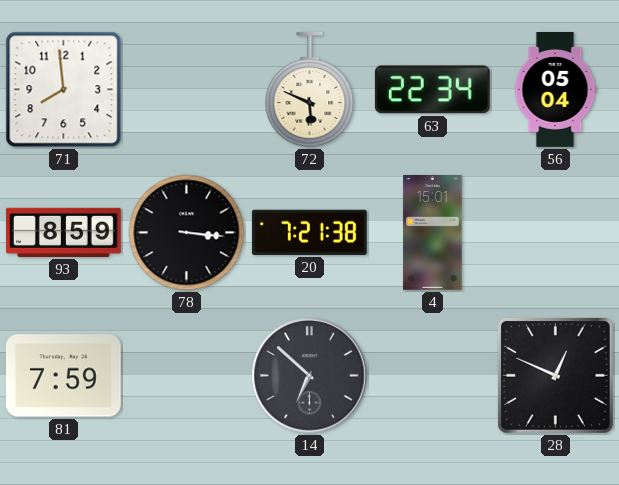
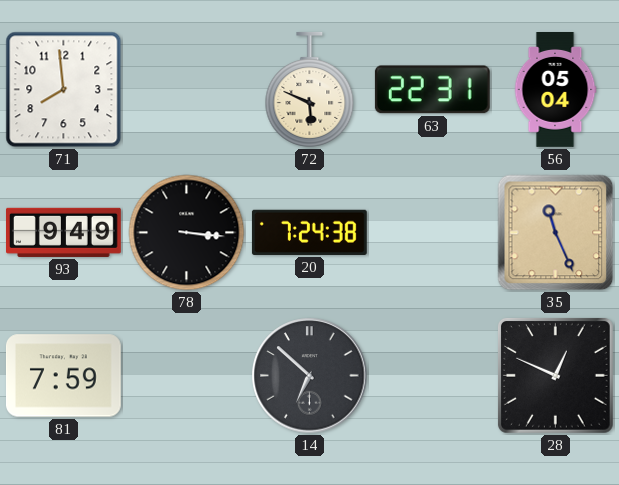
63: 22:34 -> 22:31 (432, 90)
93: 8:59 -> 9:49 (64, 232)
20: 7:21 -> 7:24 (309, 232)
4: 15:01 -> none (433, 233)
35: none -> 11:26 (556, 233)
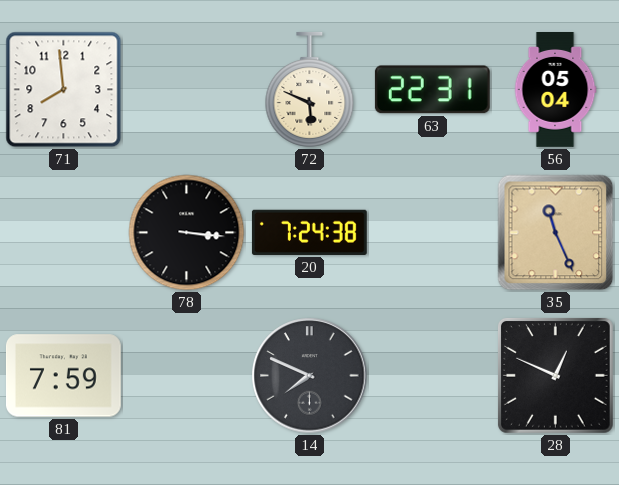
93: 9:49 -> none (64, 232)
14: 6:52 -> 7:49 (310, 376)
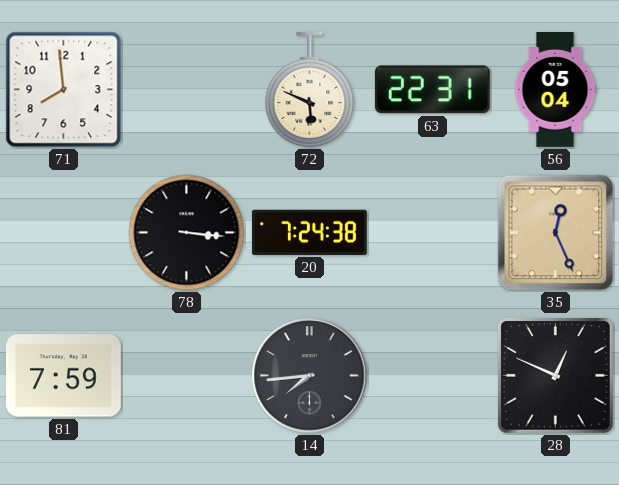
35: 11:26 -> 12:26 (556, 233)
14: 7:49 -> 7:44 (310, 376)
